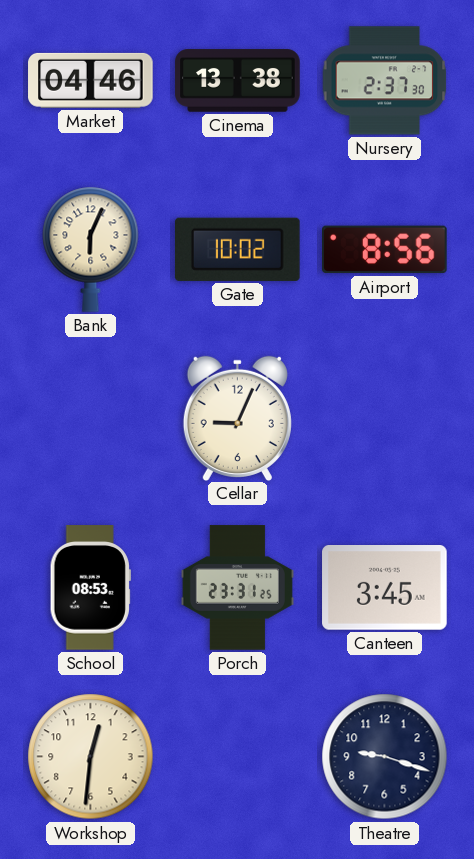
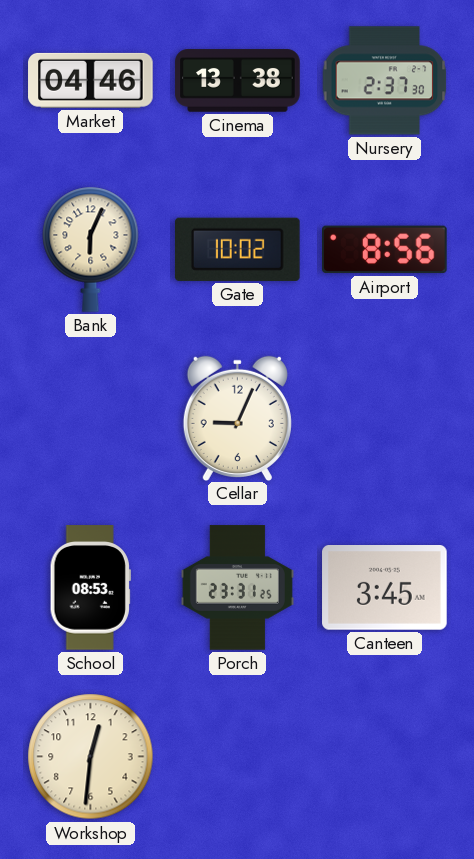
Theatre: 9:18 -> none (385, 757)
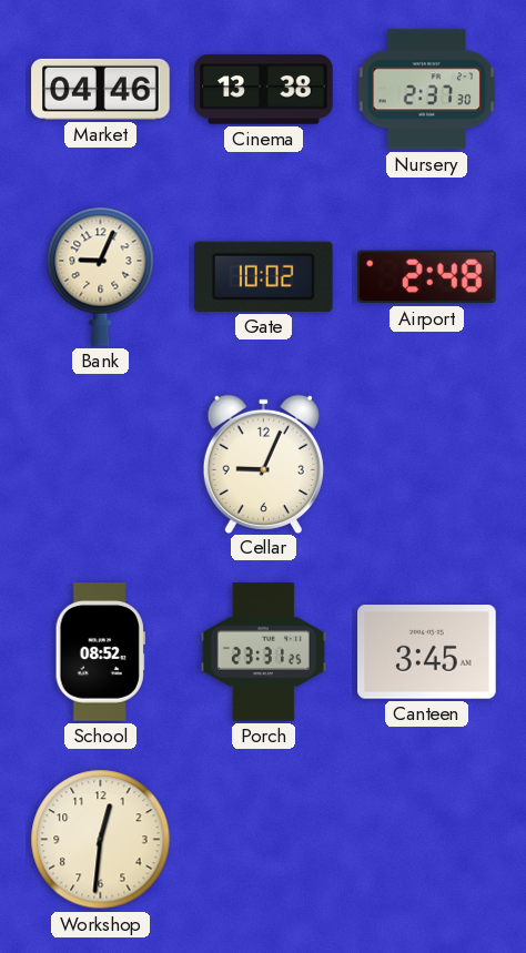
Bank: 6:04 -> 9:04 (101, 276)
Airport: 8:56 -> 2:48 (427, 277)
School: 08:53 -> 08:52 (100, 652)
